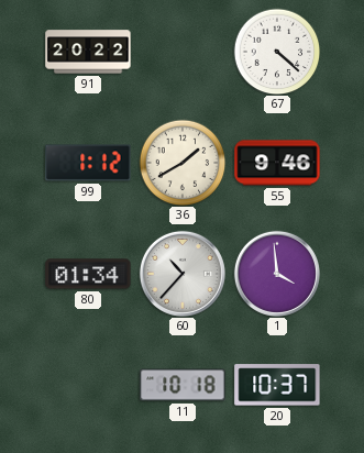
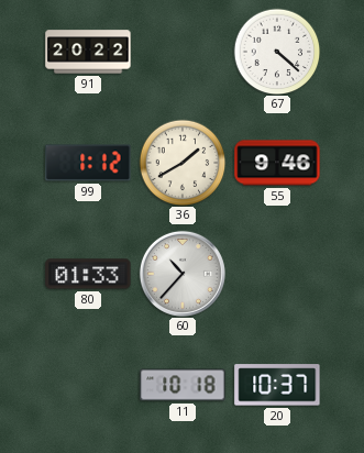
80: 01:34 -> 01:33 (88, 274)
1: 3:59 -> none (277, 274)
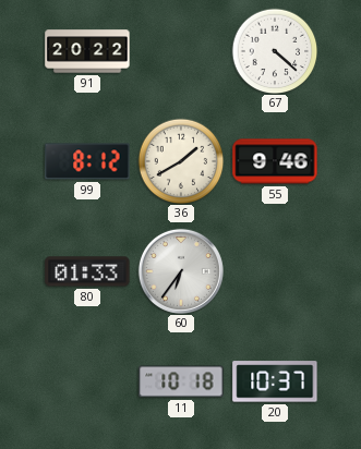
99: 1:12 -> 8:12 (87, 161)
60: 10:37 -> 6:36 (181, 271)
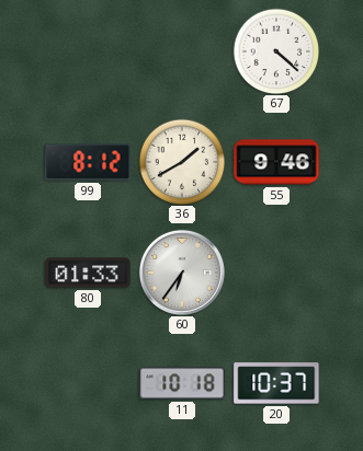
91: 20:22 -> none (87, 51)
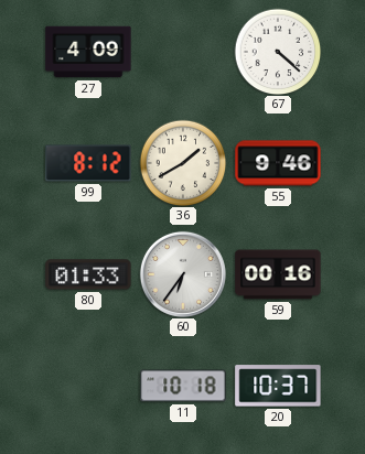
27: none -> 4:09 (88, 52)
59: none -> 00:16 (278, 274)
